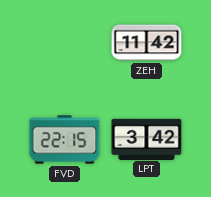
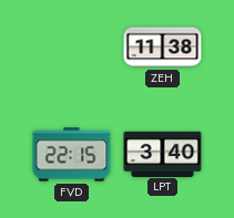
ZEH: 11:42 -> 11:38 (163, 48)
LPT: 3:42 -> 3:40 (163, 154)
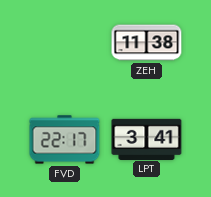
FVD: 22:15 -> 22:17 (65, 140)
LPT: 3:40 -> 3:41 (147, 139)
